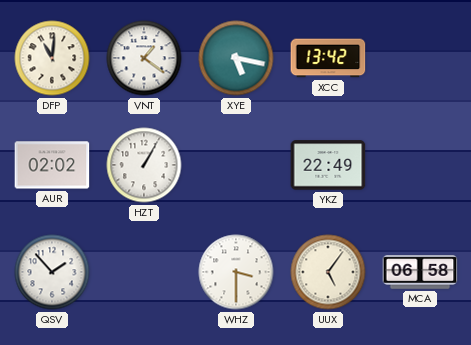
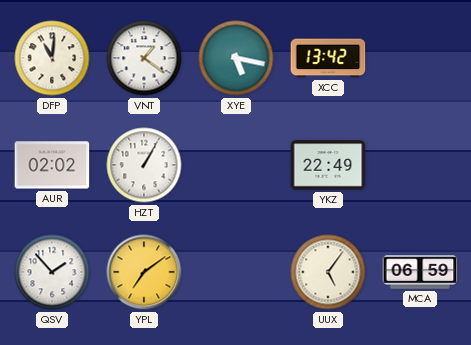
YPL: none -> 7:09 (144, 272)
WHZ: 3:30 -> none (236, 272)
MCA: 06:58 -> 06:59 (420, 272)
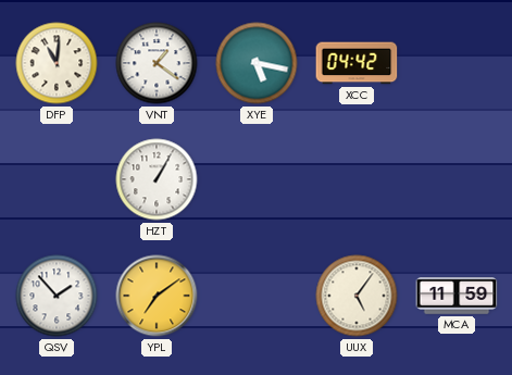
XCC: 13:42 -> 04:42 (357, 63)
AUR: 02:02 -> none (52, 165)
YKZ: 22:49 -> none (328, 165)
MCA: 06:59 -> 11:59 (457, 296)
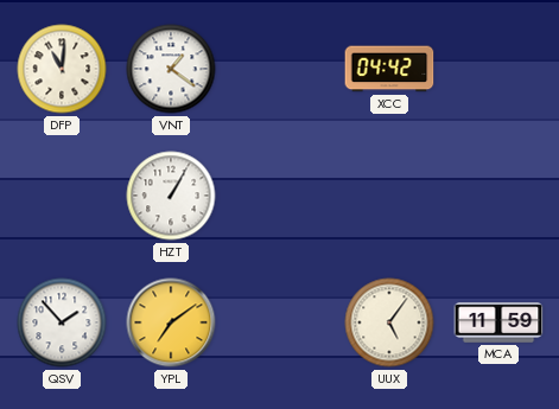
XYE: 5:17 -> none (257, 63)
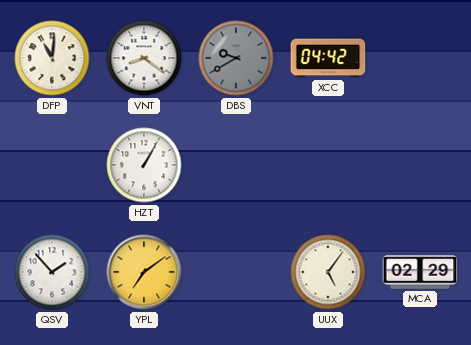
VNT: 1:21 -> 8:21 (144, 58)
DBS: none -> 9:40 (236, 58)
MCA: 11:59 -> 02:29 (420, 272)
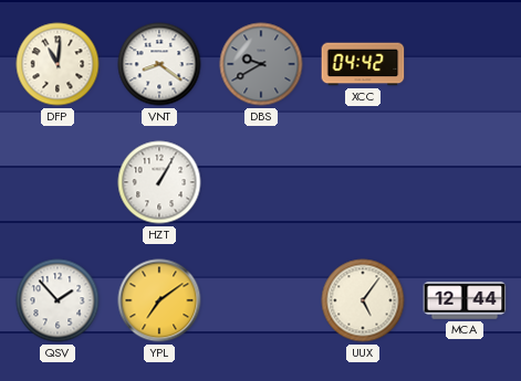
MCA: 02:29 -> 12:44 (465, 300)
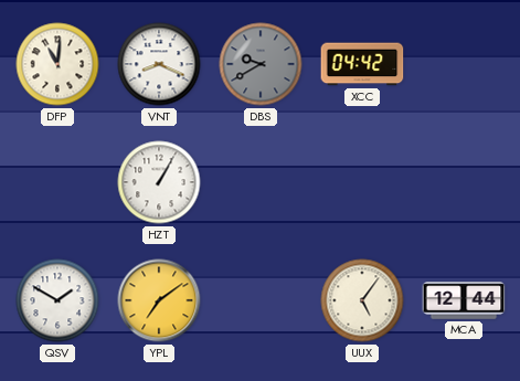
VNT: 8:21 -> 8:19 (159, 64)
QSV: 1:53 -> 1:50 (57, 300)
